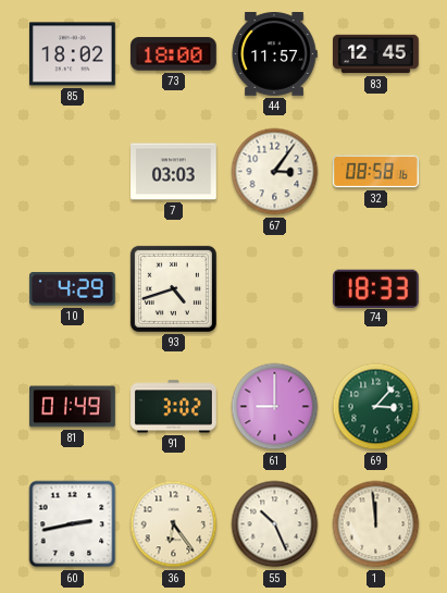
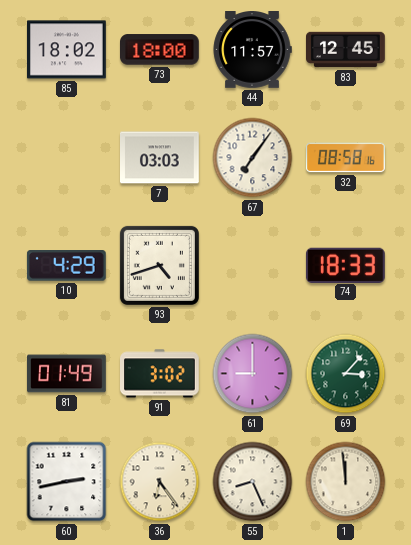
67: 3:06 -> 7:06 (253, 158)
55: 10:26 -> 8:26 (253, 482)
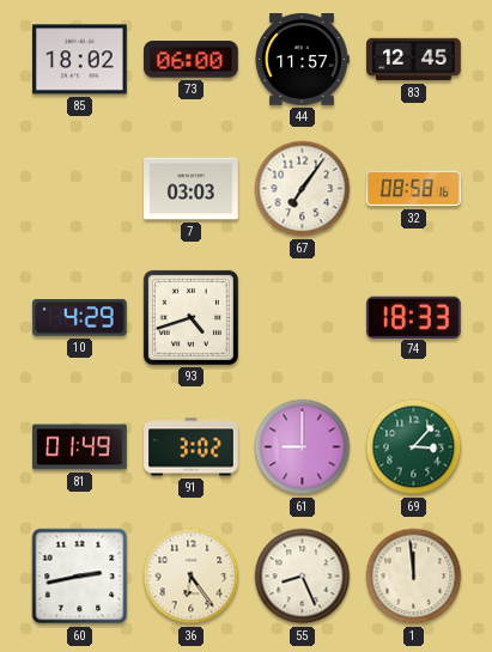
73: 18:00 -> 06:00 (192, 60)
